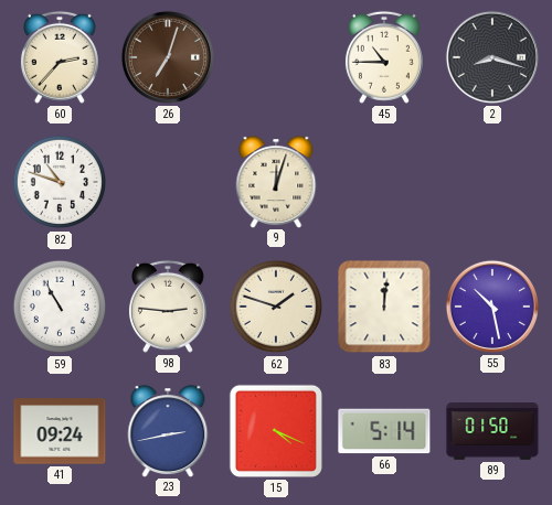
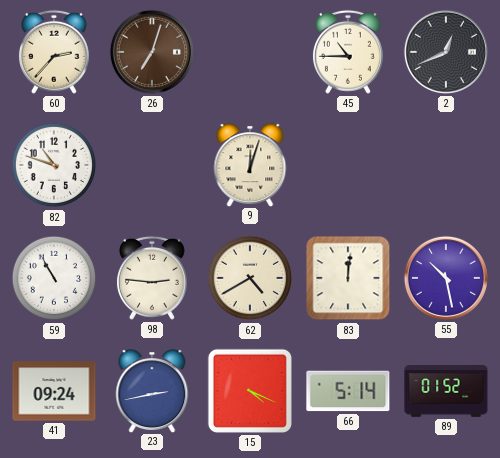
2: 8:18 -> 12:41 (446, 52)
62: 1:48 -> 4:40 (250, 278)
89: 01:50 -> 01:52 (446, 392)
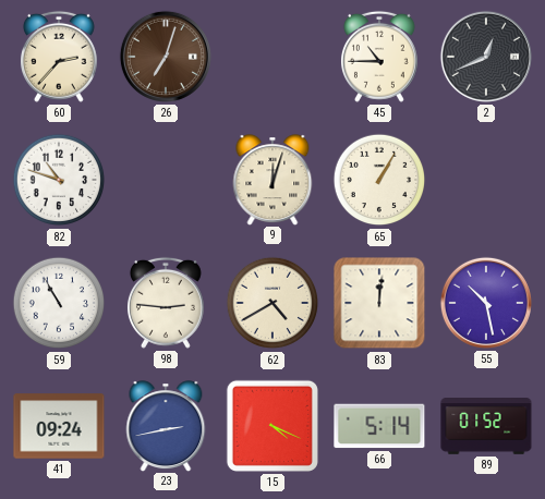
65: none -> 1:05 (379, 180)
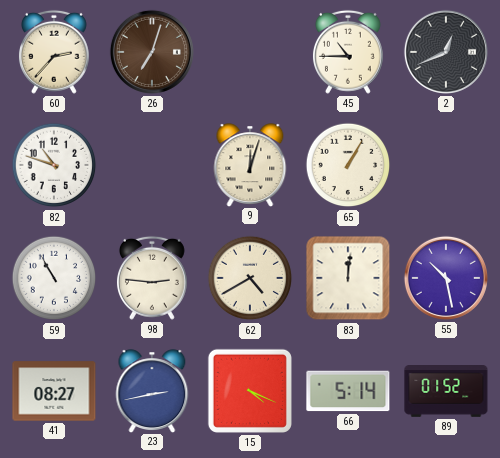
41: 09:24 -> 08:27 (54, 391)
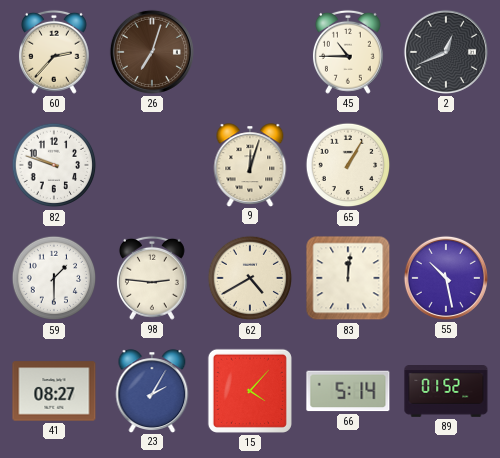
82: 10:48 -> 9:48 (54, 165)
59: 10:55 -> 1:30 (54, 278)
23: 2:43 -> 2:05 (152, 391)
15: 4:19 -> 4:07 (250, 391)
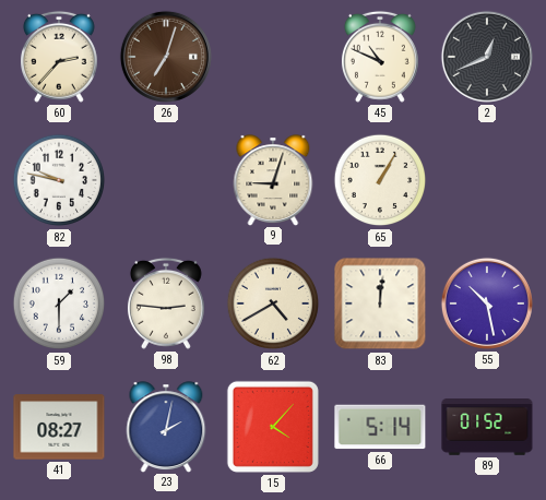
45: 10:45 -> 10:49 (380, 57)
82: 9:48 -> 9:47 (59, 180)
9: 12:03 -> 9:03 (273, 180)
23: 2:05 -> 2:02 (166, 427)
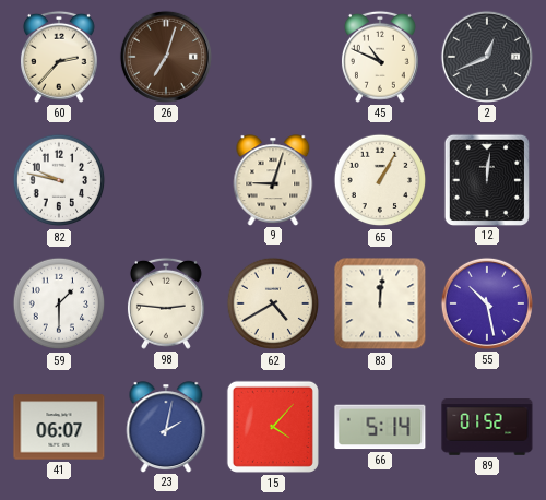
12: none -> 12:01 (486, 179)
41: 08:27 -> 06:07 (59, 427)
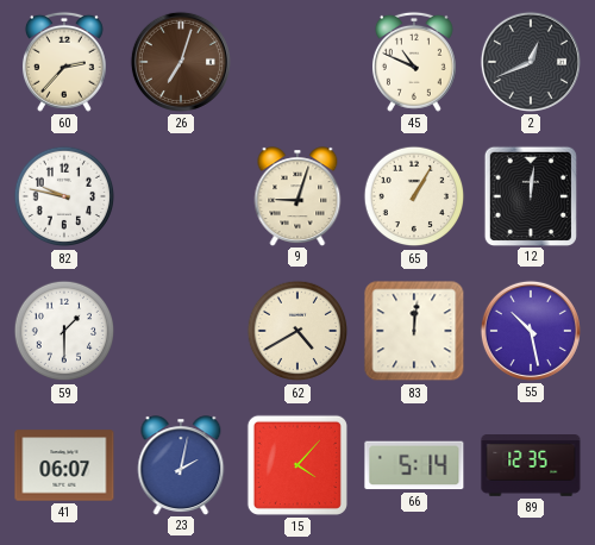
98: 2:46 -> none (166, 303)
89: 01:52 -> 12:35 (531, 466)
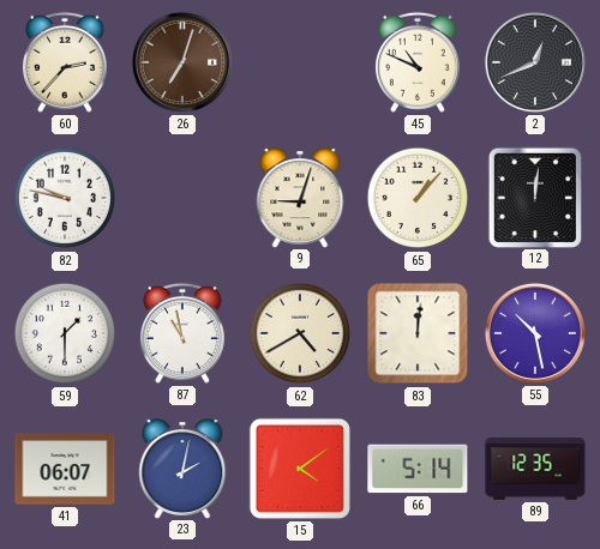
65: 1:05 -> 1:07 (418, 198)
87: none -> 10:58 (182, 333)
15: 4:07 -> 4:09 (300, 469)
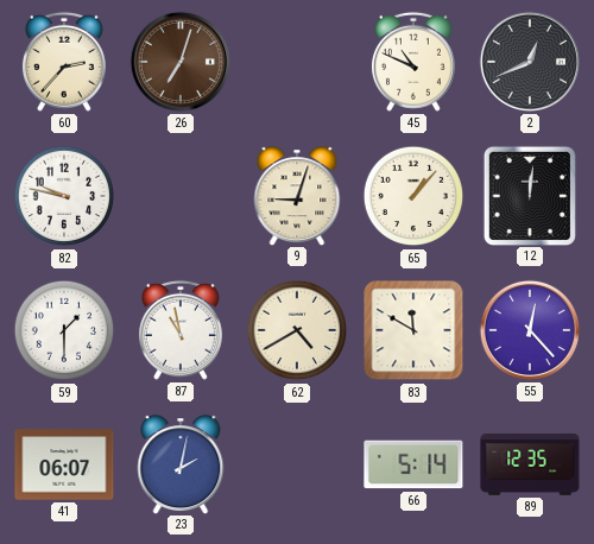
83: 12:01 -> 11:50 (413, 330)
55: 10:28 -> 12:23 (530, 330)
15: 4:09 -> none (300, 469)
